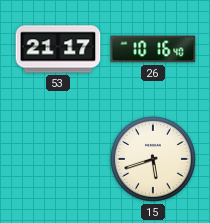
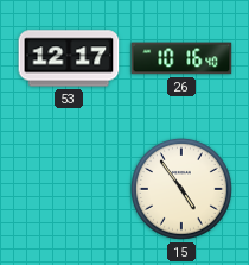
53: 21:17 -> 12:17 (69, 58)
15: 5:42 -> 4:54 (183, 190)
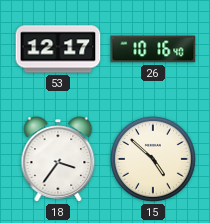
18: none -> 3:36 (58, 159)
15: 4:54 -> 4:52 (154, 160)
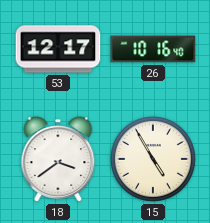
18: 3:36 -> 3:39 (58, 159)
15: 4:52 -> 4:55 (154, 160)
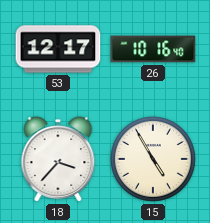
18: 3:39 -> 3:37 (58, 159)
